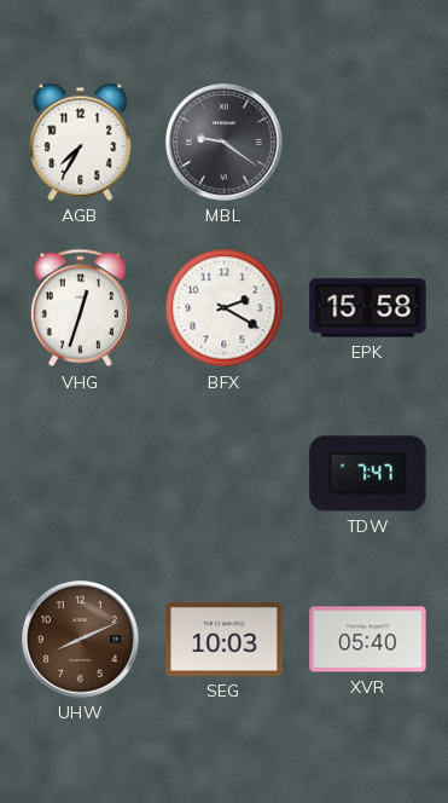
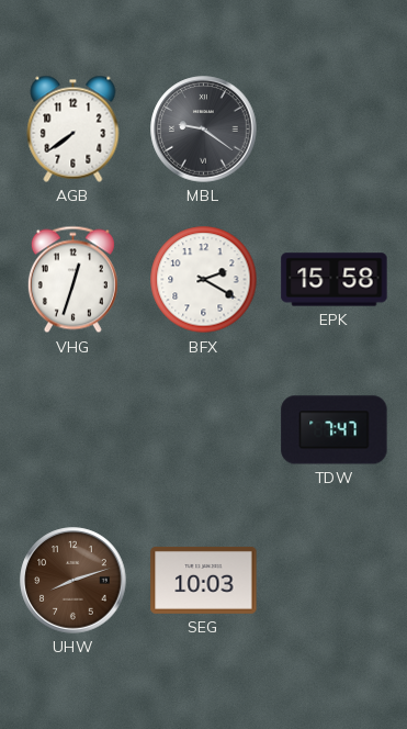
AGB: 7:35 -> 7:39 (74, 128)
UHW: 8:11 -> 8:12 (74, 581)
XVR: 05:40 -> none (368, 640)
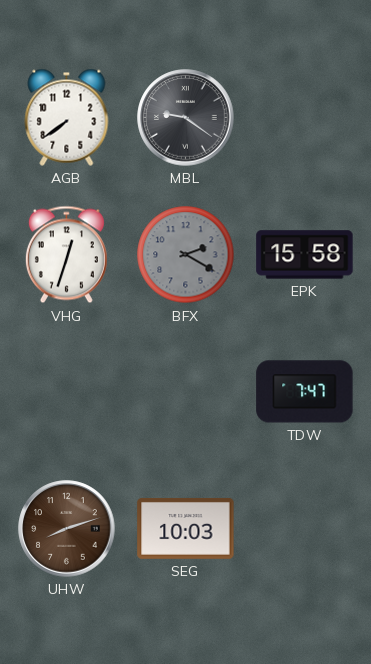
BFX dial: white -> grey (186, 255)
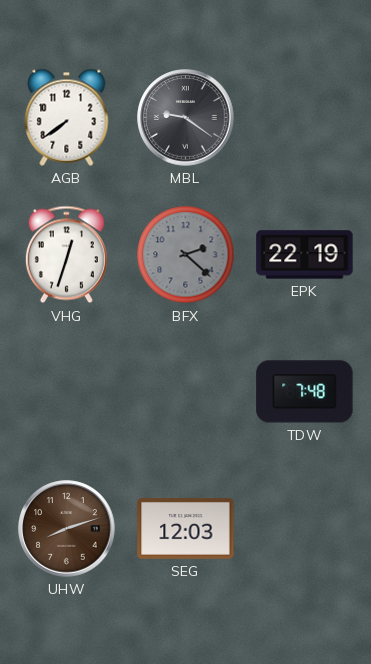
BFX: 2:20 -> 2:22 (186, 255)
EPK: 15:58 -> 22:19 (305, 255)
TDW: 7:47 -> 7:48 (305, 392)
SEG: 10:03 -> 12:03 (186, 528)
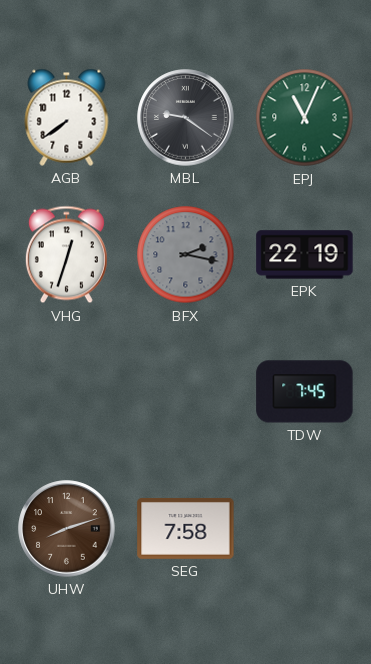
EPJ: none -> 11:04 (305, 118)
BFX: 2:22 -> 2:17 (186, 255)
TDW: 7:48 -> 7:45 (305, 392)
SEG: 12:03 -> 7:58 (186, 528)
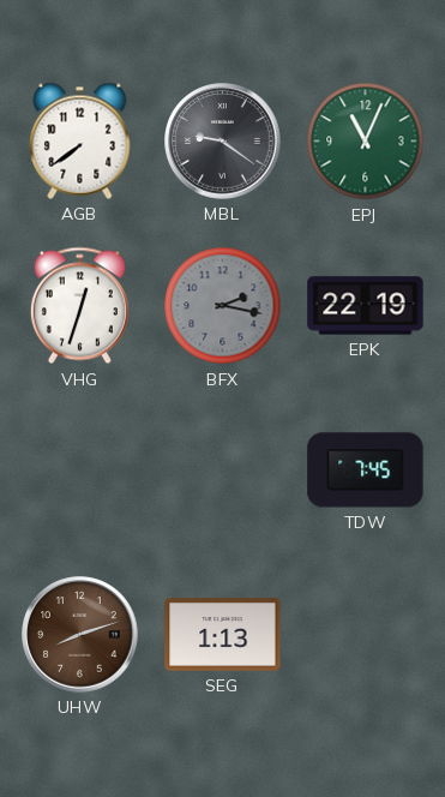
SEG: 7:58 -> 1:13 (223, 634)
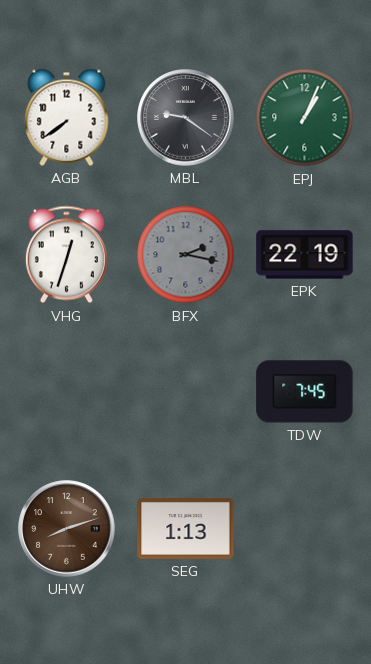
EPJ: 11:04 -> 1:04 (305, 118)
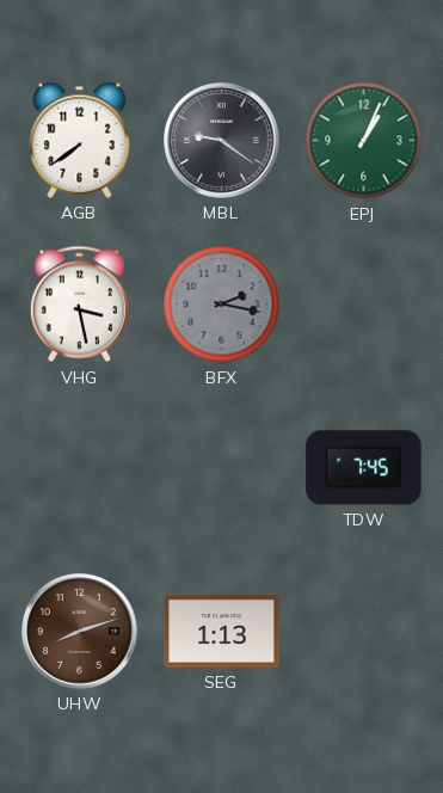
VHG: 12:33 -> 3:28 (79, 305)
EPK: 22:19 -> none (305, 255)
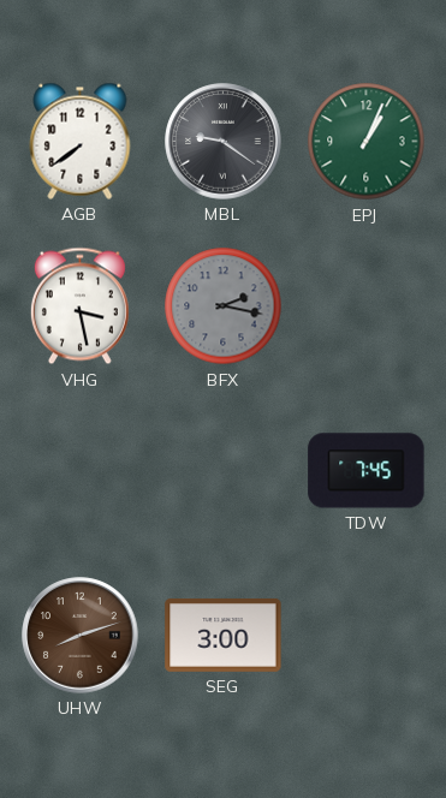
SEG: 1:13 -> 3:00 (224, 635)
